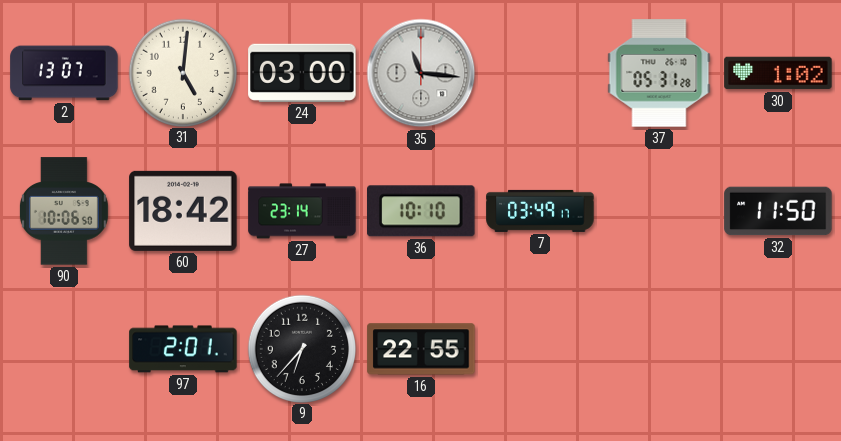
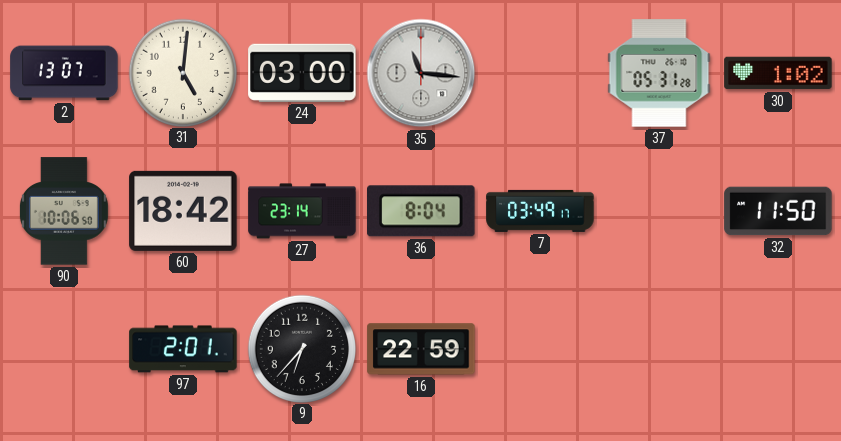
36: 10:10 -> 8:04 (422, 211)
16: 22:55 -> 22:59 (421, 349)
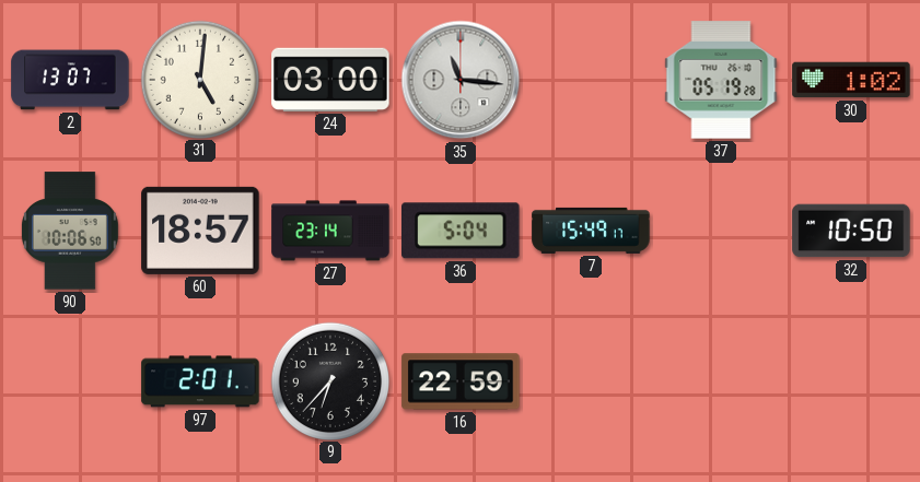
37: 05:31 -> 05:19 (721, 80)
60: 18:42 -> 18:57 (200, 231)
36: 8:04 -> 5:04 (462, 231)
7: 03:49 -> 15:49 (591, 231)
32: 11:50 -> 10:50 (851, 231)
